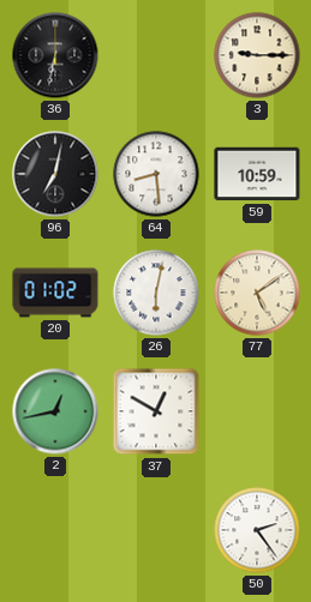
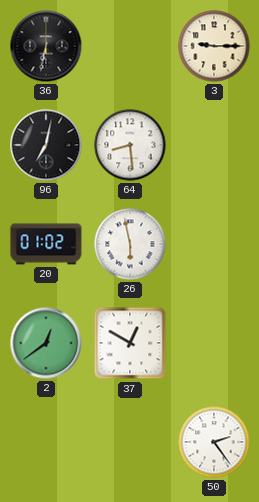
59: 10:59 -> none (257, 174)
26: 6:02 -> 5:58 (130, 244)
77: 5:09 -> none (257, 293)
2: 12:43 -> 12:39 (46, 343)
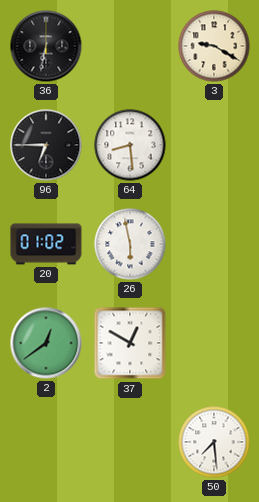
3: 9:15 -> 9:20 (214, 46)
96: 7:02 -> 6:45 (46, 145)
50: 2:24 -> 7:29 (214, 442)
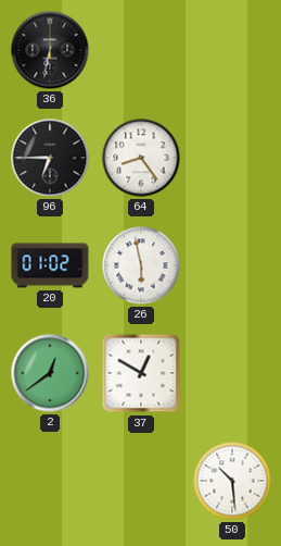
3: 9:20 -> none (214, 46)
64: 8:29 -> 8:24 (141, 158)
50: 7:29 -> 10:29 (232, 481)
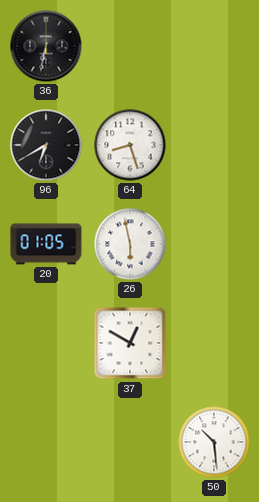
96: 6:45 -> 6:40 (46, 145)
64: 8:24 -> 8:27 (130, 145)
20: 01:02 -> 01:05 (46, 244)
2: 12:39 -> none (50, 373)
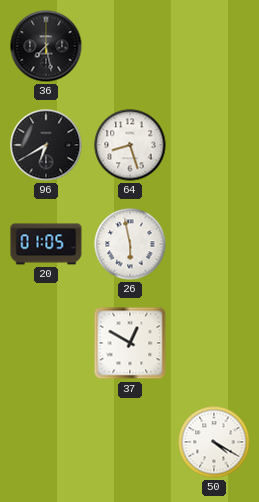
36: 6:32 -> 7:28 (46, 46)
50: 10:29 -> 4:20 (214, 442)
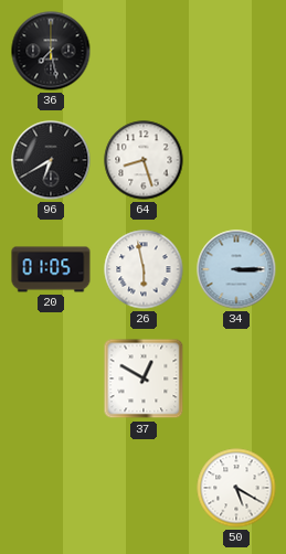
34: none -> 3:15 (236, 269)
50: 4:20 -> 5:20 (236, 488)
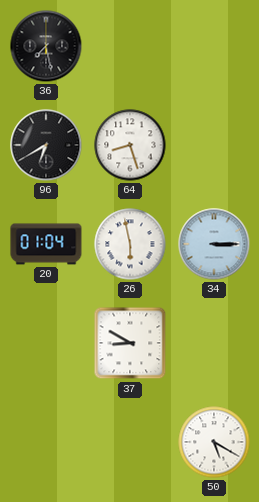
20: 01:05 -> 01:04 (46, 244)
37: 12:50 -> 8:50 (130, 343)
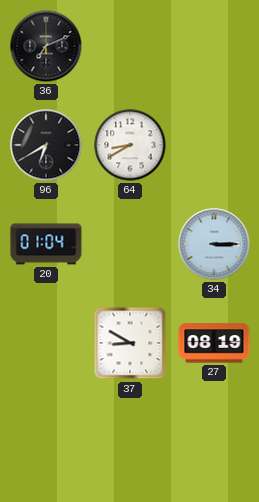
36: 7:28 -> 7:11 (46, 46)
64: 8:27 -> 8:40 (130, 145)
26: 5:58 -> none (130, 244)
27: none -> 08:19 (214, 343)
50: 5:20 -> none (214, 442)
